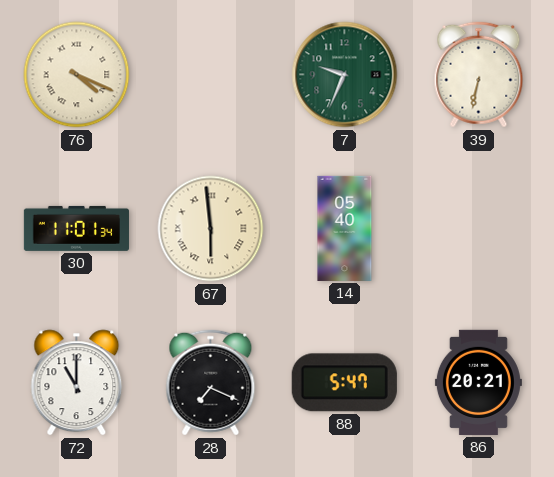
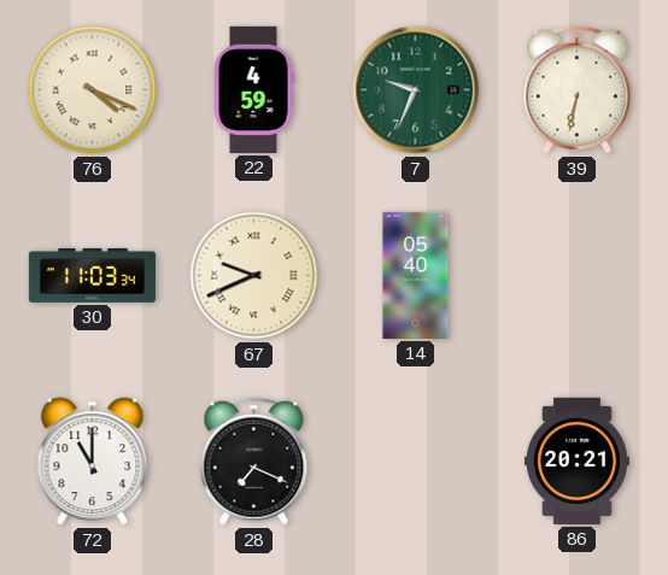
22: none -> 4:59 (253, 89)
30: 11:01 -> 11:03 (92, 275)
67: 5:59 -> 9:41 (254, 276)
88: 5:47 -> none (344, 383)
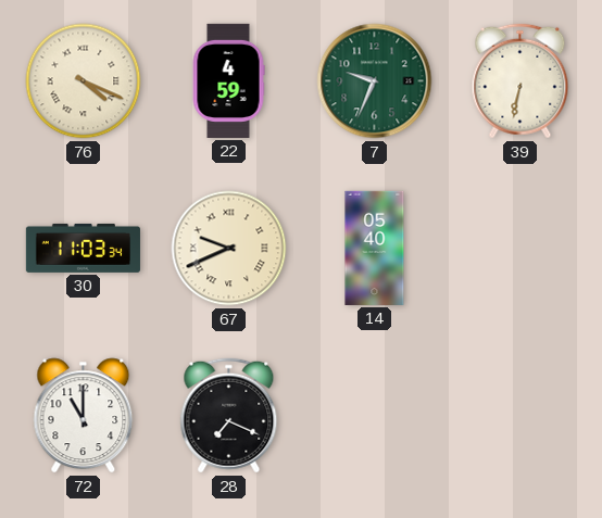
86: 20:21 -> none (576, 460)
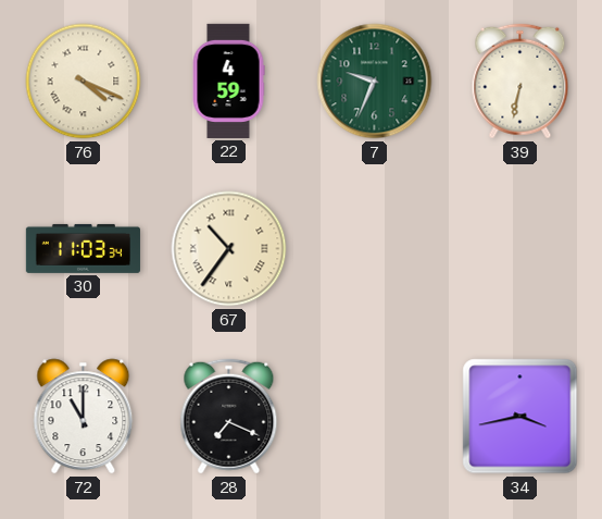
67: 9:41 -> 10:36 (229, 249)
14: 05:40 -> none (375, 248)
34: none -> 3:43 (521, 417)
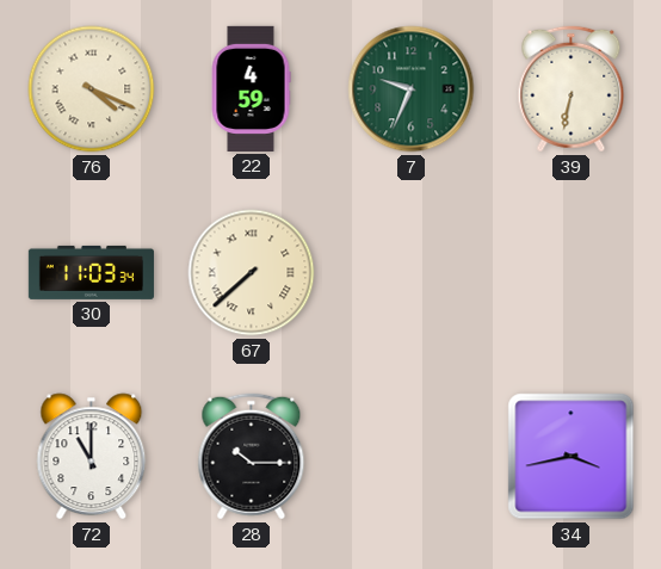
67: 10:36 -> 7:38 (252, 273)
28: 7:19 -> 10:15 (252, 457)
